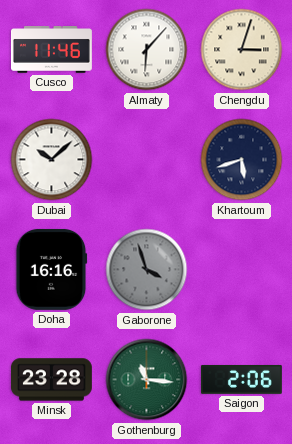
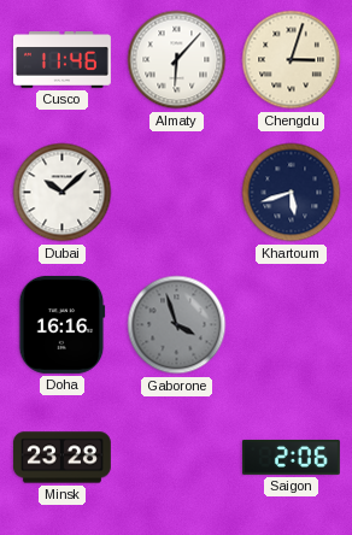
Gothenburg: 11:16 -> none (147, 380)
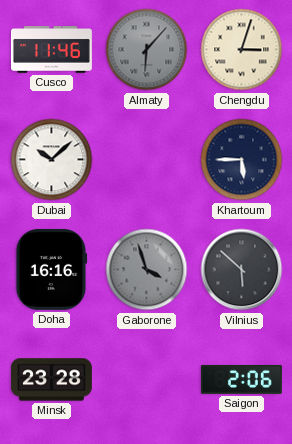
Almaty dial: white -> grey (147, 50)
Khartoum: 5:42 -> 5:45 (242, 160)
Vilnius: none -> 5:52 (242, 270)
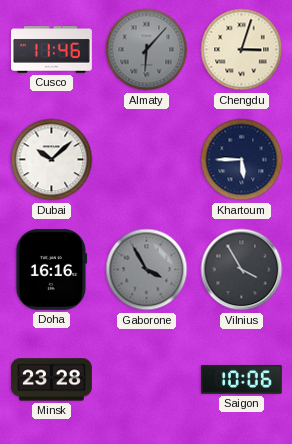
Gaborone: 3:57 -> 3:55 (147, 270)
Vilnius: 5:52 -> 3:55 (242, 270)
Saigon: 2:06 -> 10:06 (241, 379)
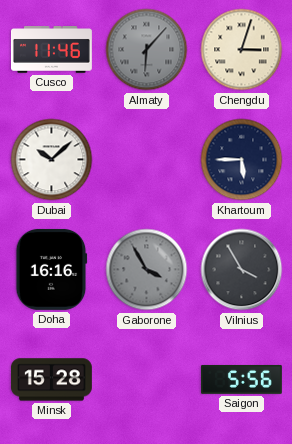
Minsk: 23:28 -> 15:28 (51, 380)
Saigon: 10:06 -> 5:56 (241, 379)
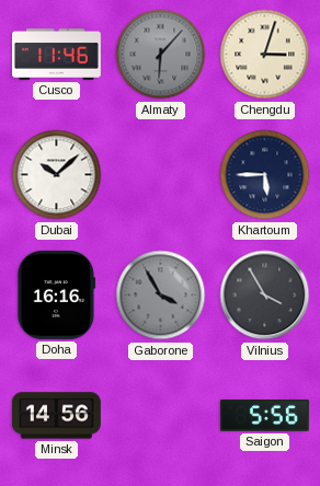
Minsk: 15:28 -> 14:56 (56, 416)
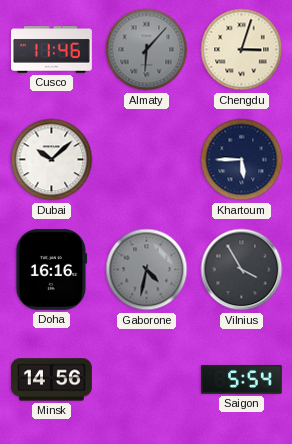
Gaborone: 3:55 -> 4:32 (147, 270)
Saigon: 5:56 -> 5:54 (241, 379)
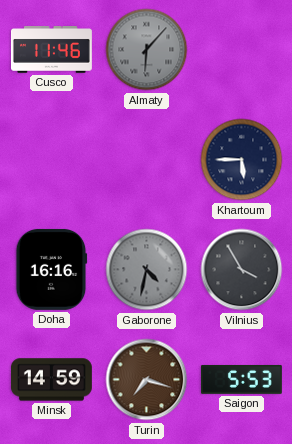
Chengdu: 3:03 -> none (242, 50)
Dubai: 10:08 -> none (52, 160)
Minsk: 14:56 -> 14:59 (51, 380)
Turin: none -> 7:18 (147, 380)
Saigon: 5:54 -> 5:53 (241, 379)
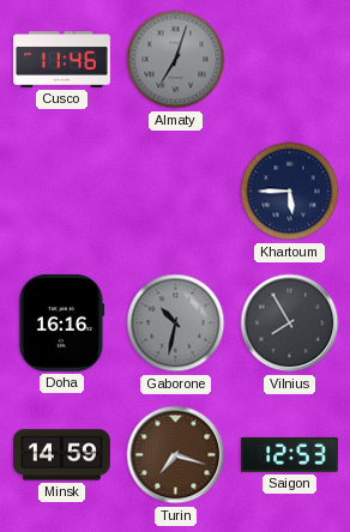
Almaty: 6:07 -> 7:03 (176, 60)
Gaborone: 4:32 -> 10:32 (176, 324)
Vilnius: 3:55 -> 7:55 (290, 324)
Saigon: 5:53 -> 12:53 (289, 454)
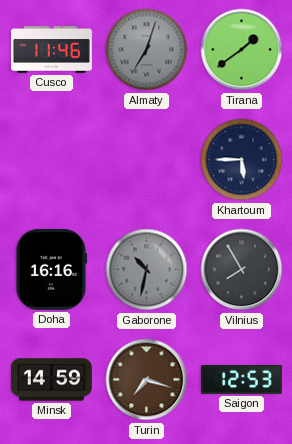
Tirana: none -> 1:39 (242, 50)
